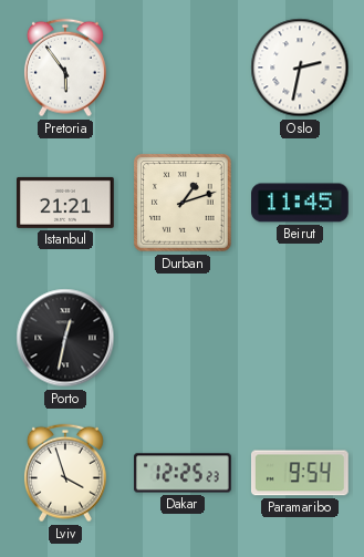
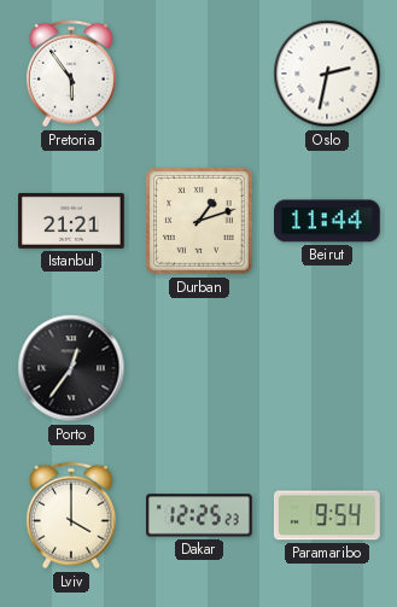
Beirut: 11:45 -> 11:44 (328, 221)
Porto: 12:32 -> 12:36 (71, 368)
Lviv: 3:57 -> 4:00 (71, 515)
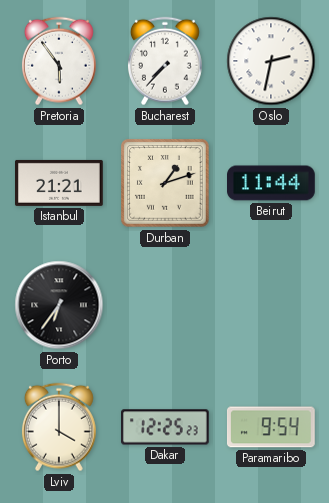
Bucharest: none -> 7:37 (165, 61)
Porto: 12:36 -> 6:36 (59, 305)
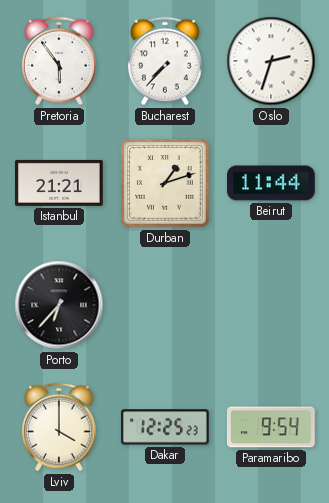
Oslo: 2:32 -> 2:33 (271, 61)
Porto: 6:36 -> 6:37 (59, 305)
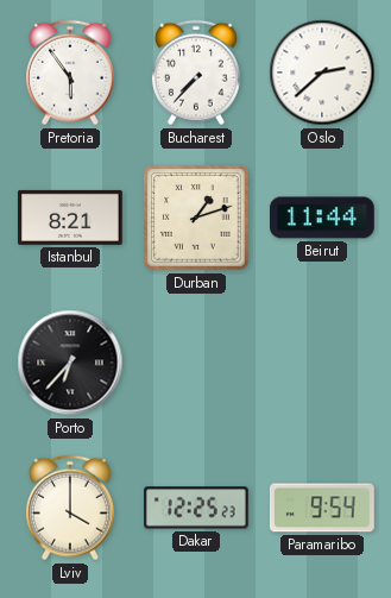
Oslo: 2:33 -> 2:38 (322, 73)
Istanbul: 21:21 -> 8:21 (71, 218)
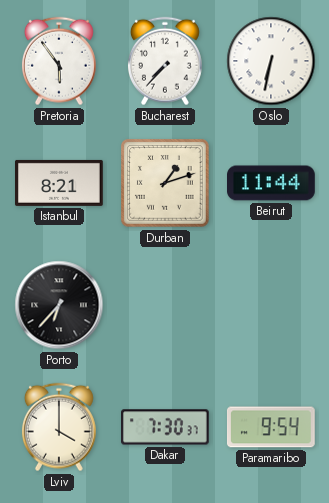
Oslo: 2:38 -> 6:32 (271, 61)
Dakar: 12:25 -> 7:30 (166, 427)
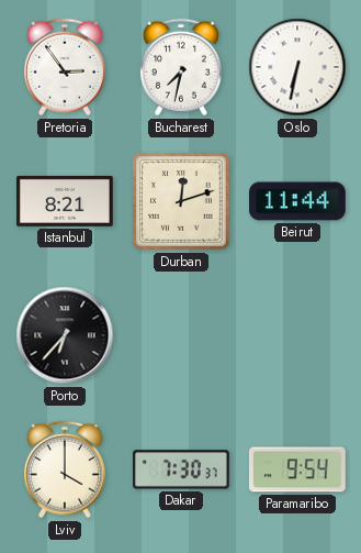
Pretoria: 5:54 -> 2:54 (65, 67)
Bucharest: 7:37 -> 7:32 (181, 67)
Durban: 1:12 -> 12:12 (181, 201)
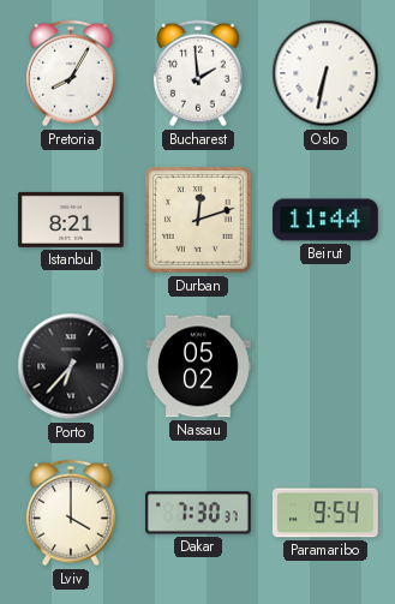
Pretoria: 2:54 -> 8:05 (71, 73)
Bucharest: 7:32 -> 1:59 (198, 73)
Nassau: none -> 05:02 (199, 366)
